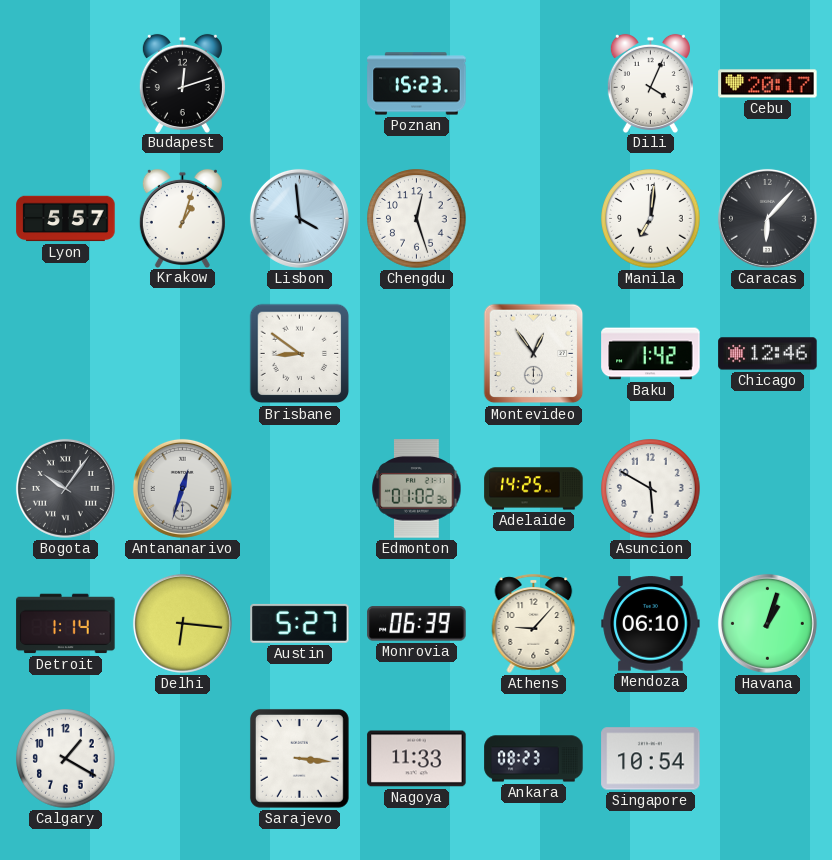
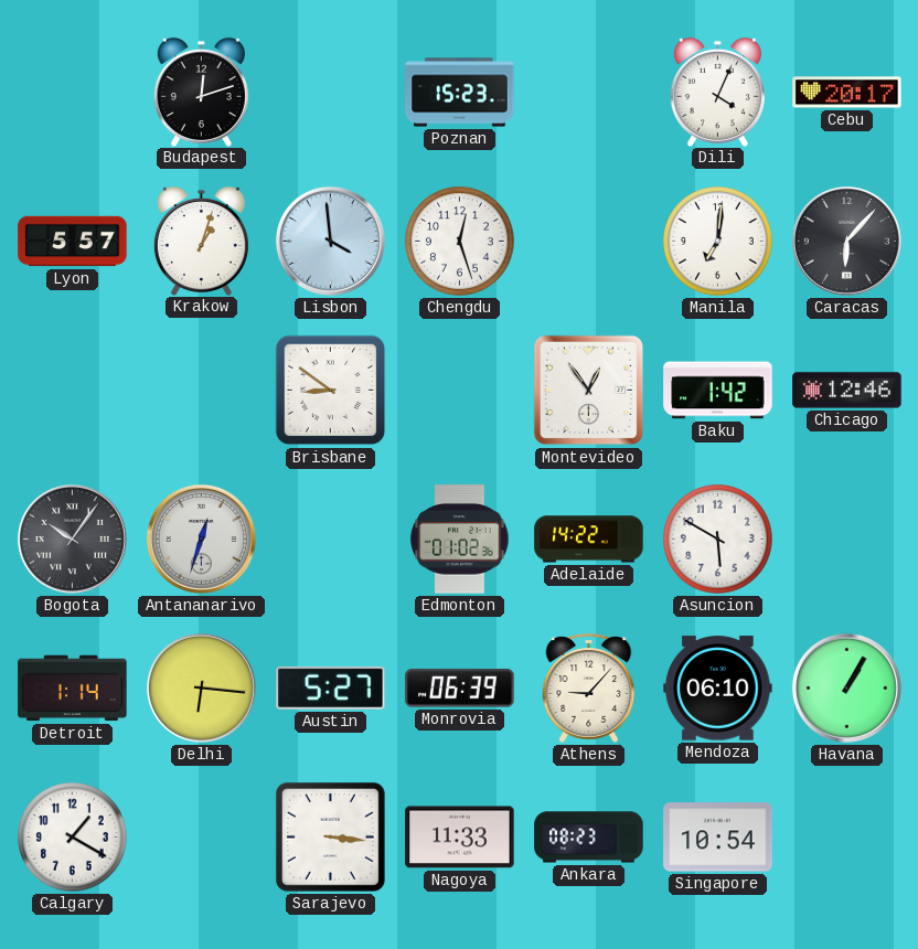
Adelaide: 14:25 -> 14:22 (589, 540)
Havana: 1:03 -> 1:05 (846, 687)
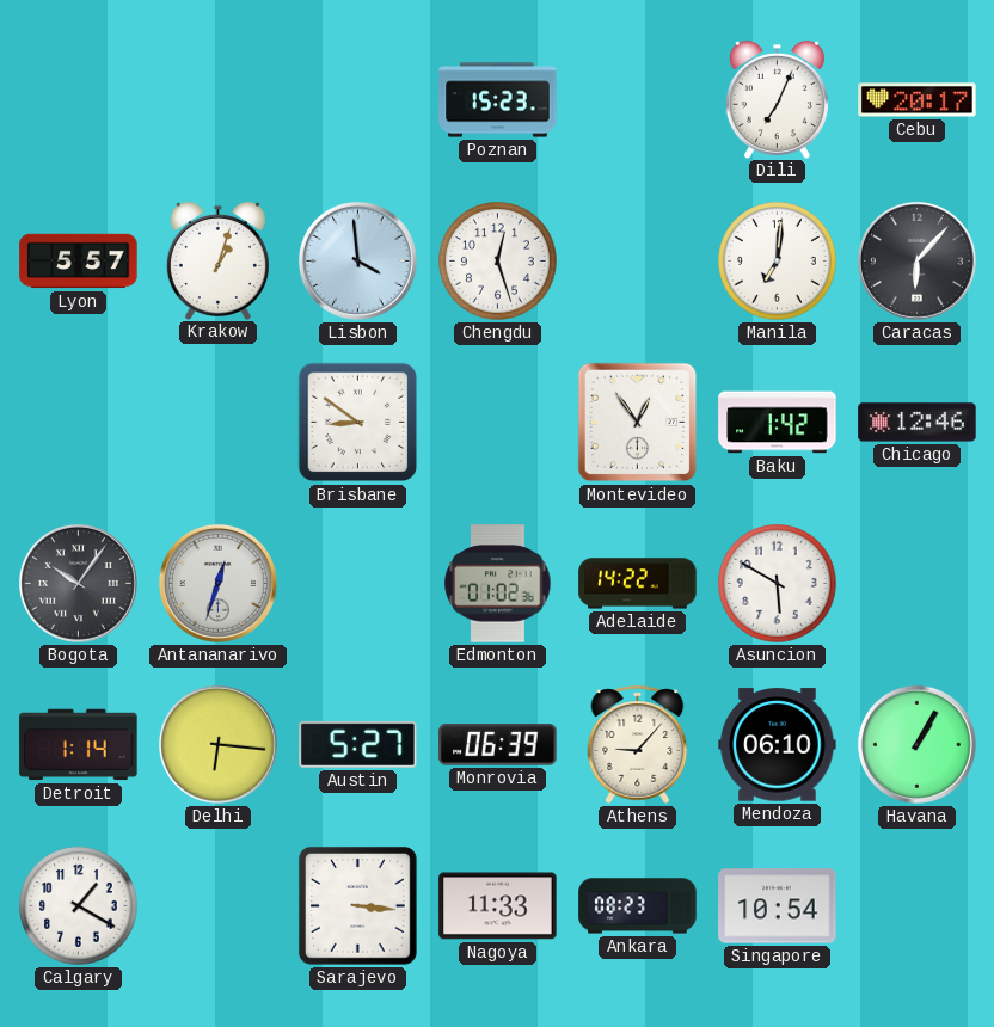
Budapest: 12:12 -> none (201, 92)
Dili: 4:04 -> 7:04 (777, 99)
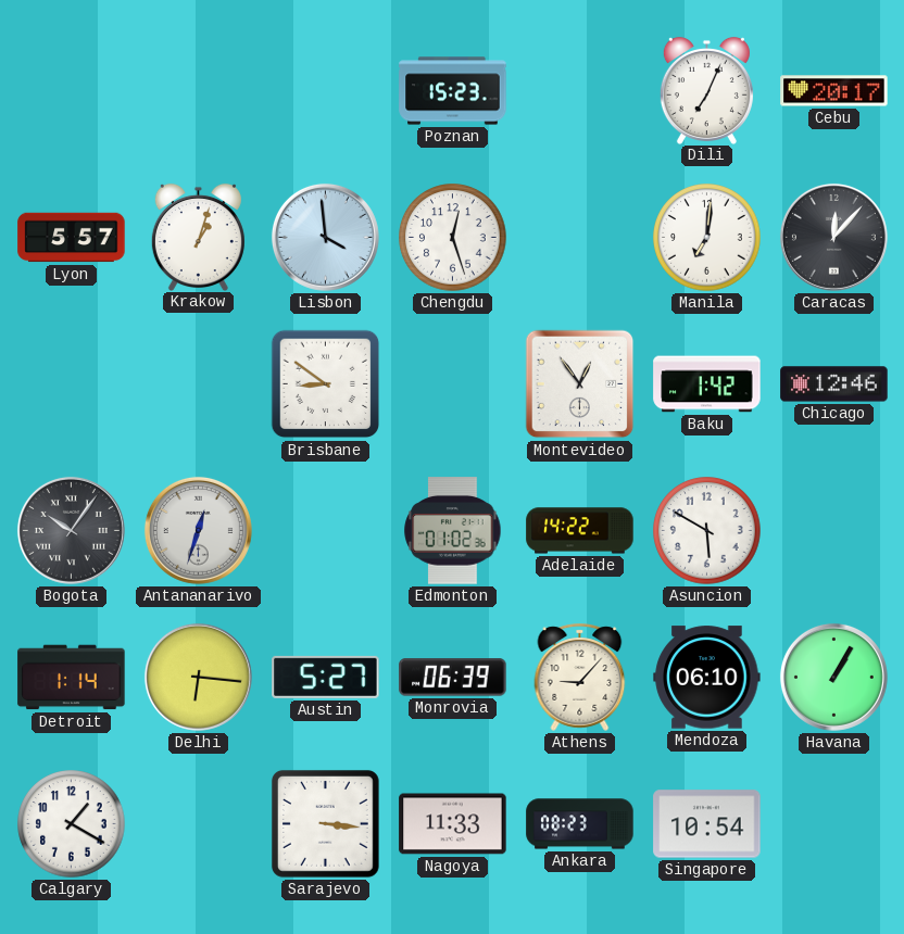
Caracas: 6:07 -> 12:07 (833, 237)
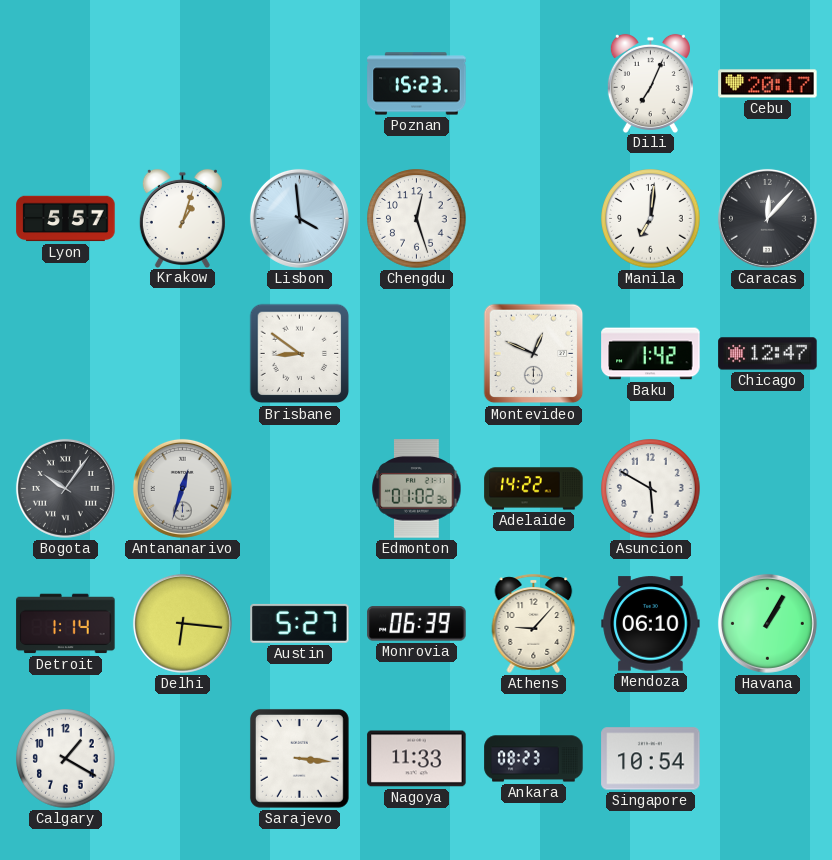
Montevideo: 12:54 -> 12:49 (534, 354)
Chicago: 12:46 -> 12:47 (768, 354)
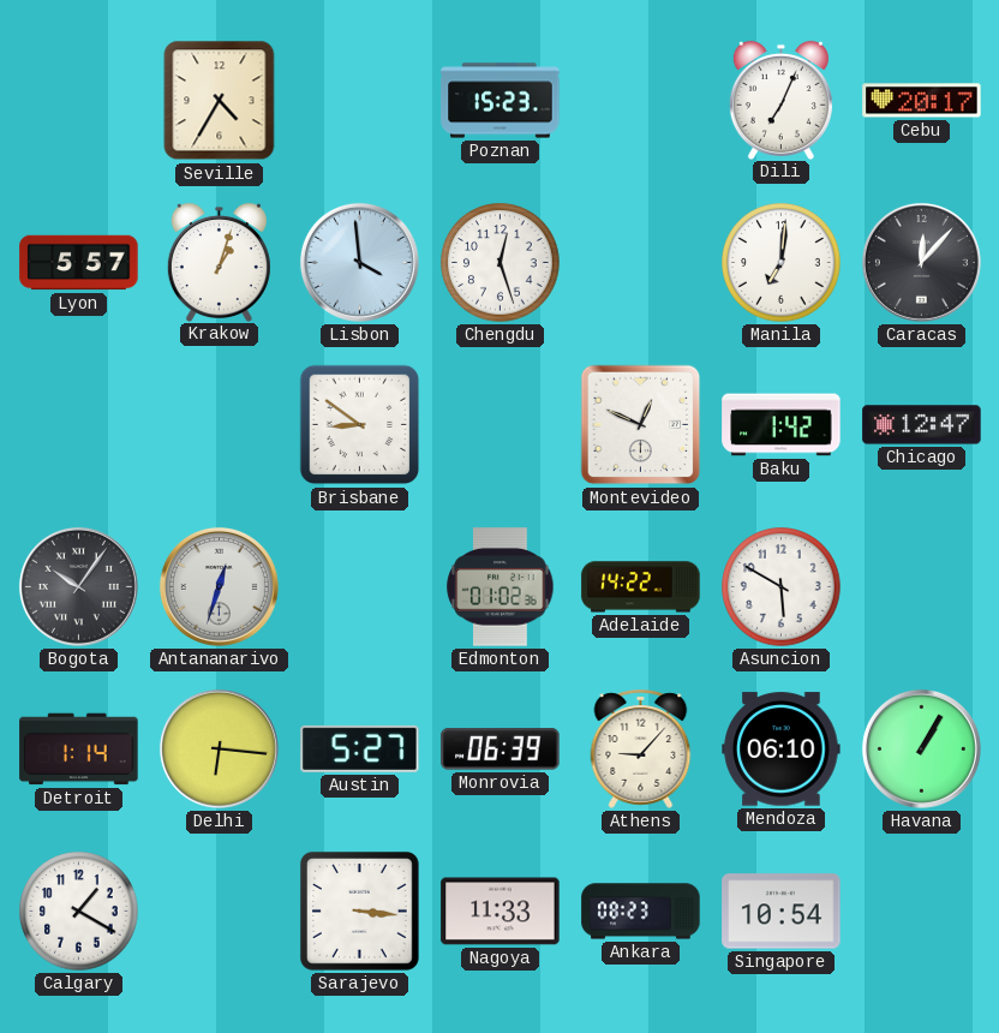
Seville: none -> 4:35 (220, 101)
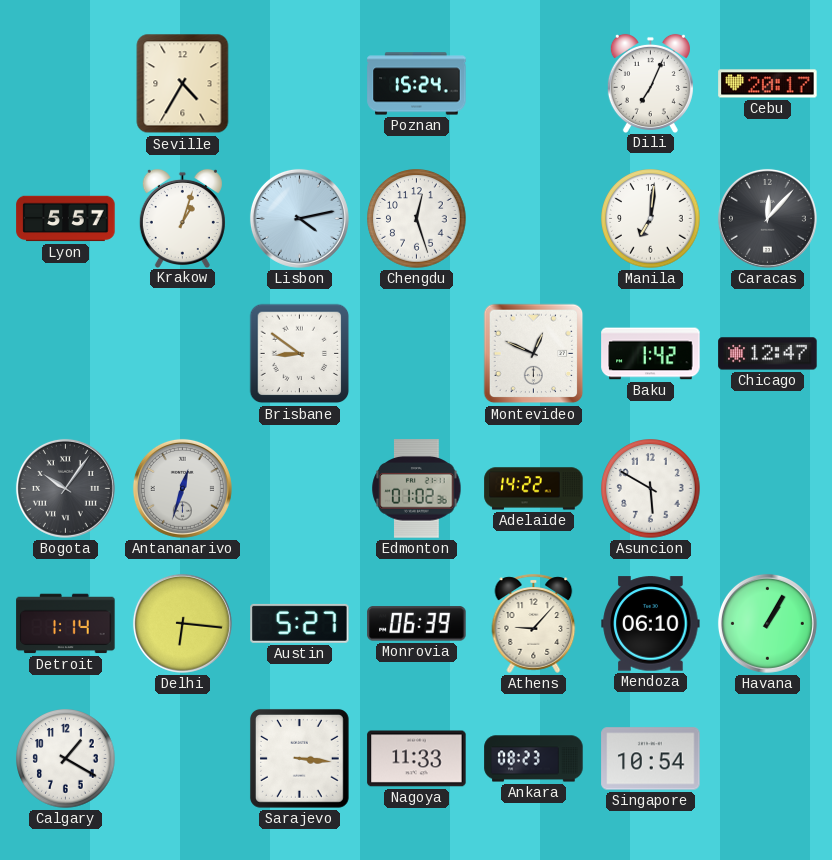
Poznan: 15:23 -> 15:24 (417, 84)
Lisbon: 3:59 -> 4:13 (299, 218)
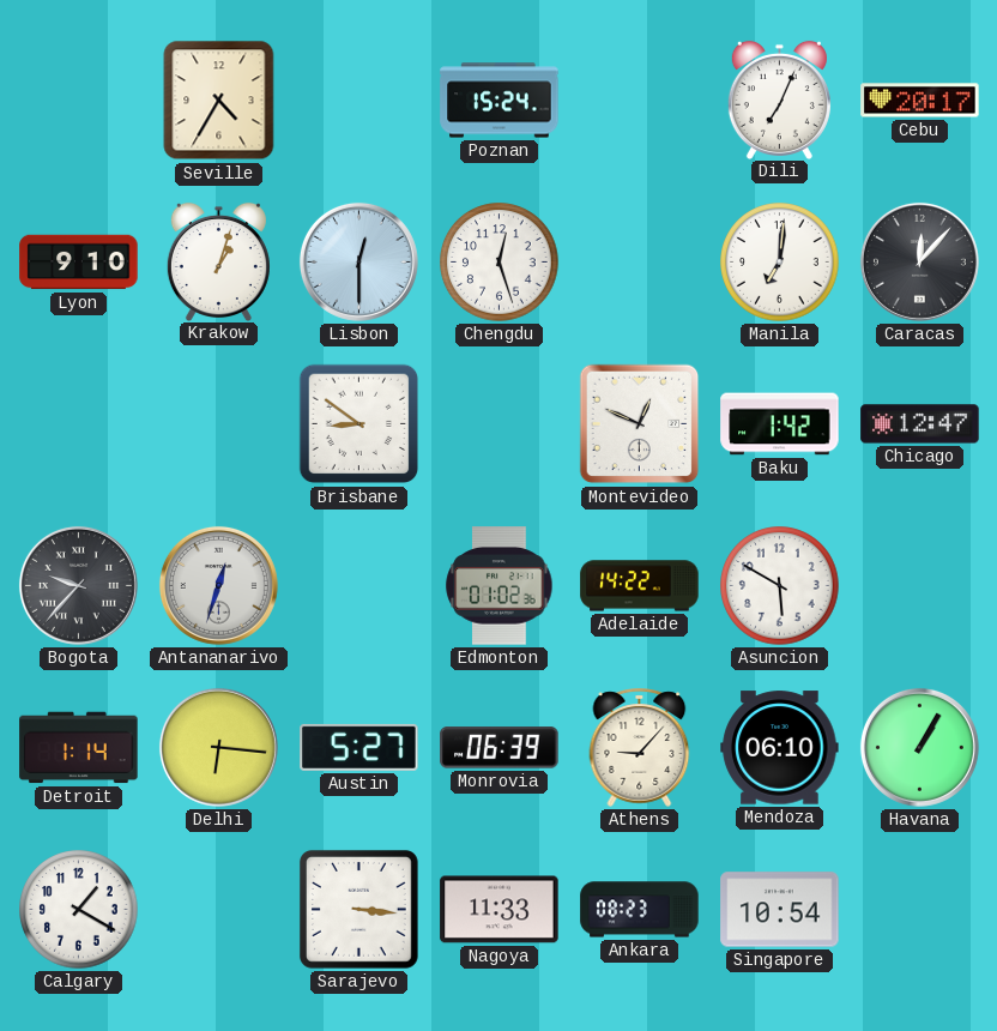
Lyon: 5:57 -> 9:10 (79, 263)
Lisbon: 4:13 -> 12:30 (358, 261)
Bogota: 10:06 -> 9:37 (78, 585)
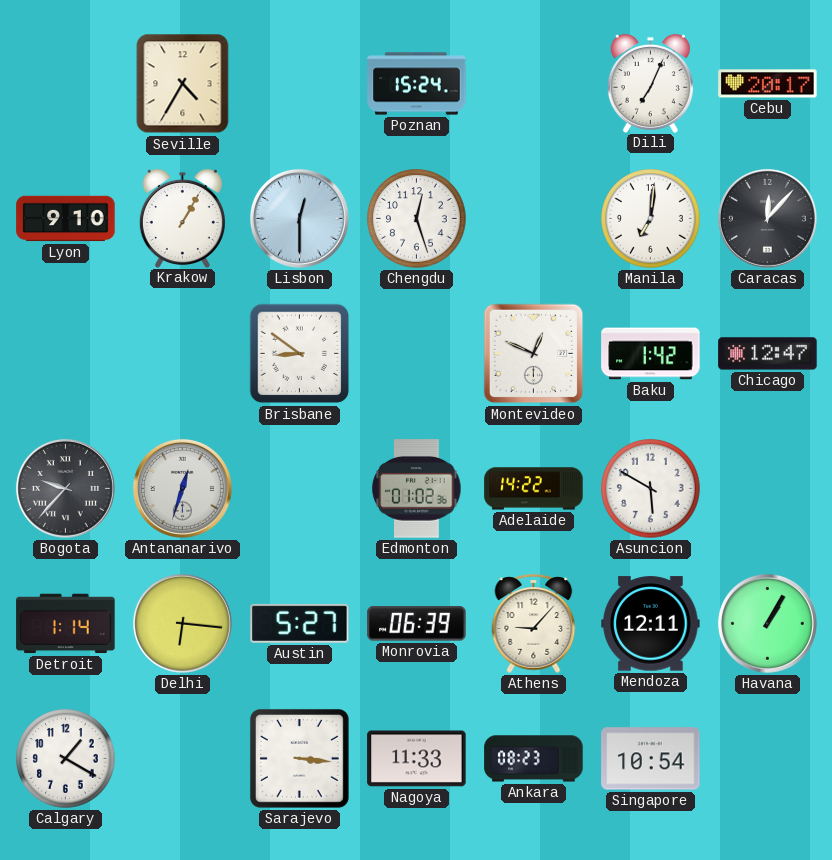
Krakow: 1:03 -> 1:05 (182, 218)
Mendoza: 06:10 -> 12:11 (651, 624)
